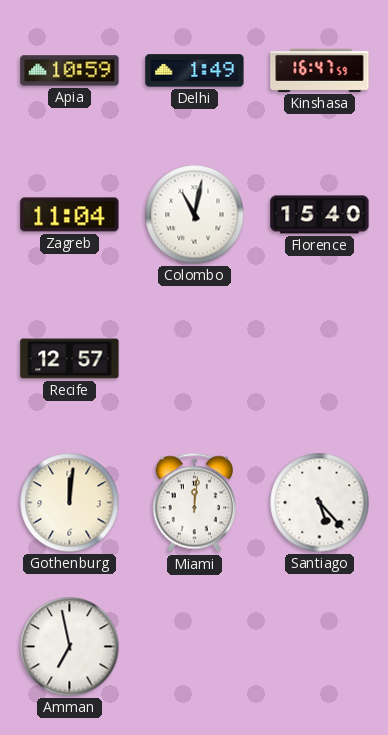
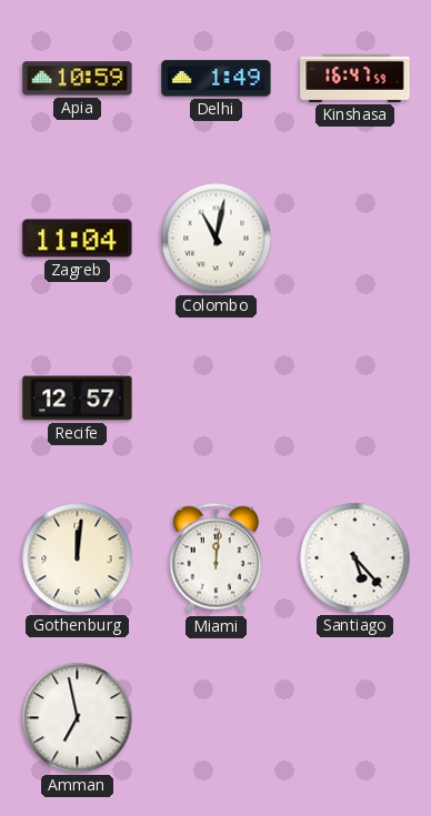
Florence: 15:40 -> none (320, 215)
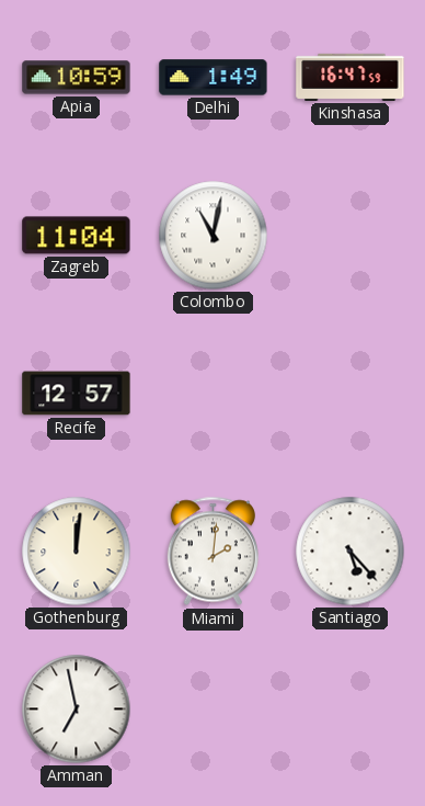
Miami: 12:01 -> 2:01 (213, 552)
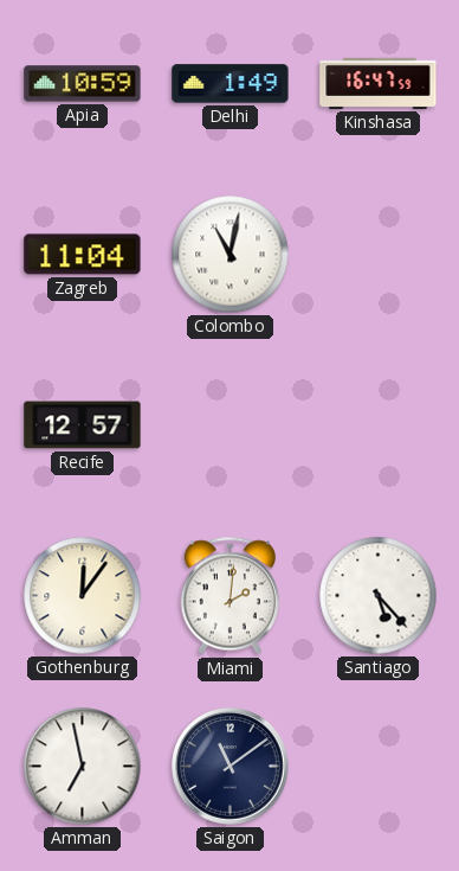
Gothenburg: 12:01 -> 12:06 (83, 596)
Saigon: none -> 11:09 (231, 767)
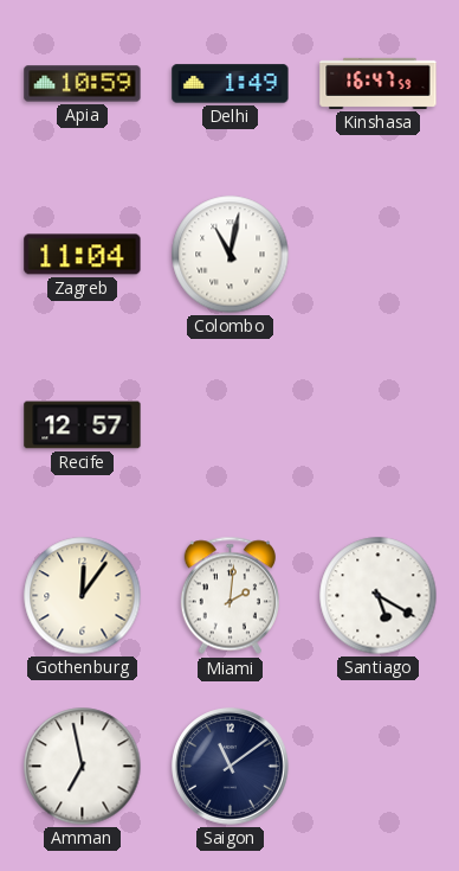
Santiago: 5:23 -> 5:20 (379, 596)
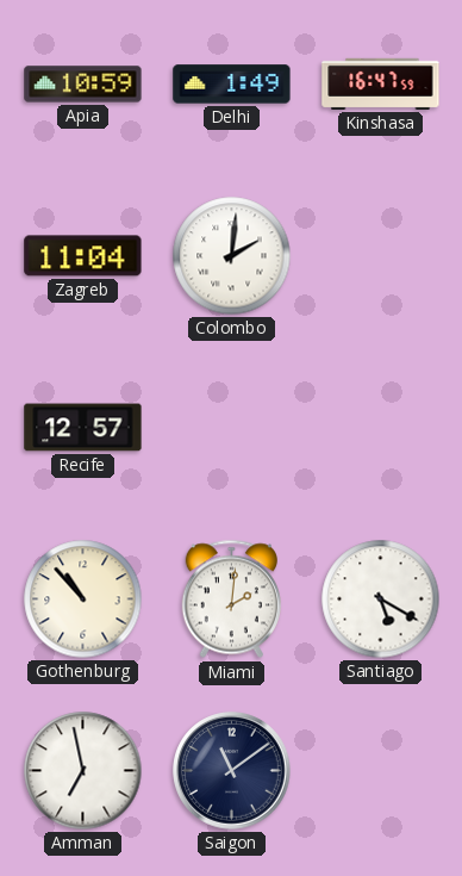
Colombo: 11:02 -> 2:01 (232, 256)
Gothenburg: 12:06 -> 10:53 (83, 599)
